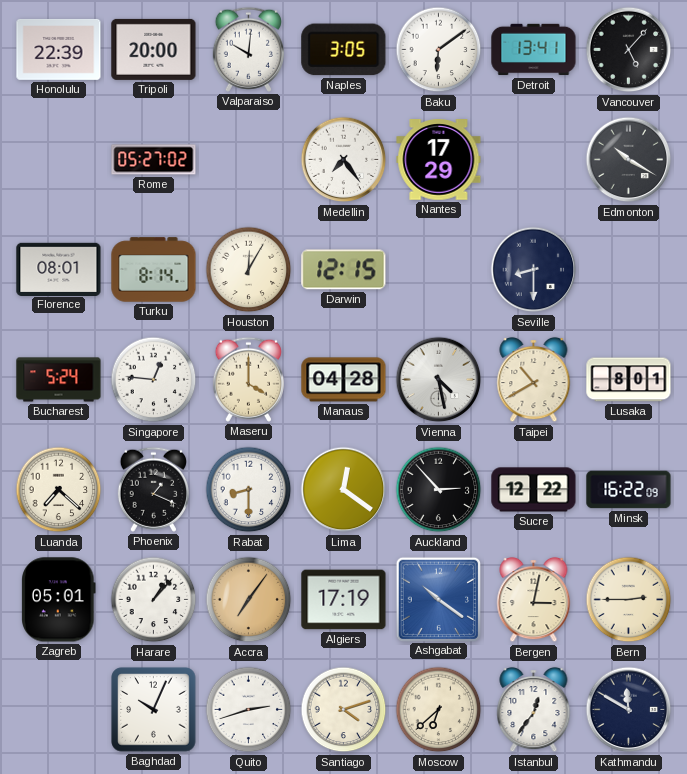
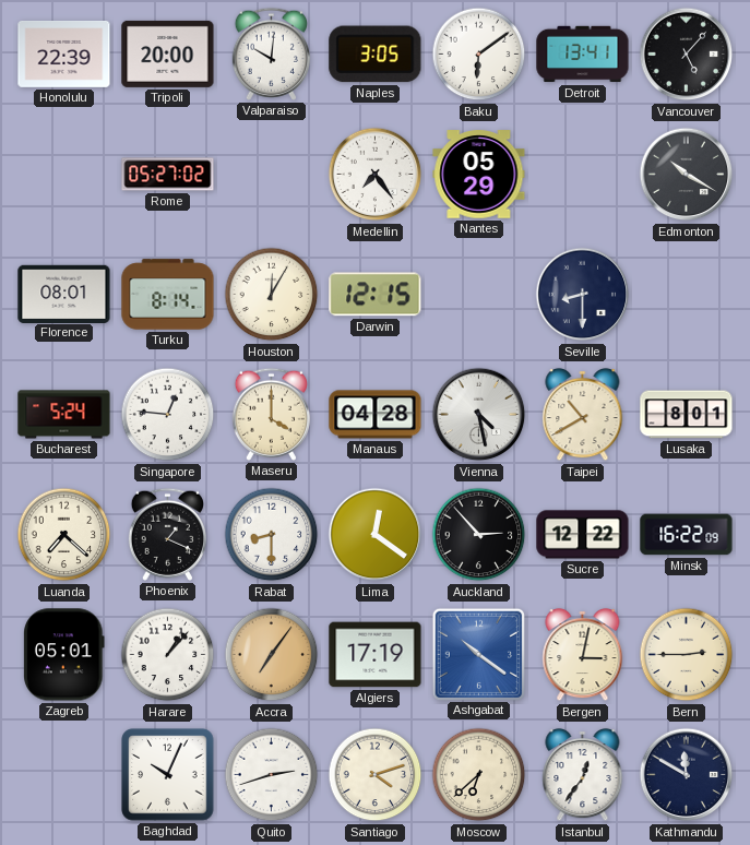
Nantes: 17:29 -> 05:29 (479, 175)
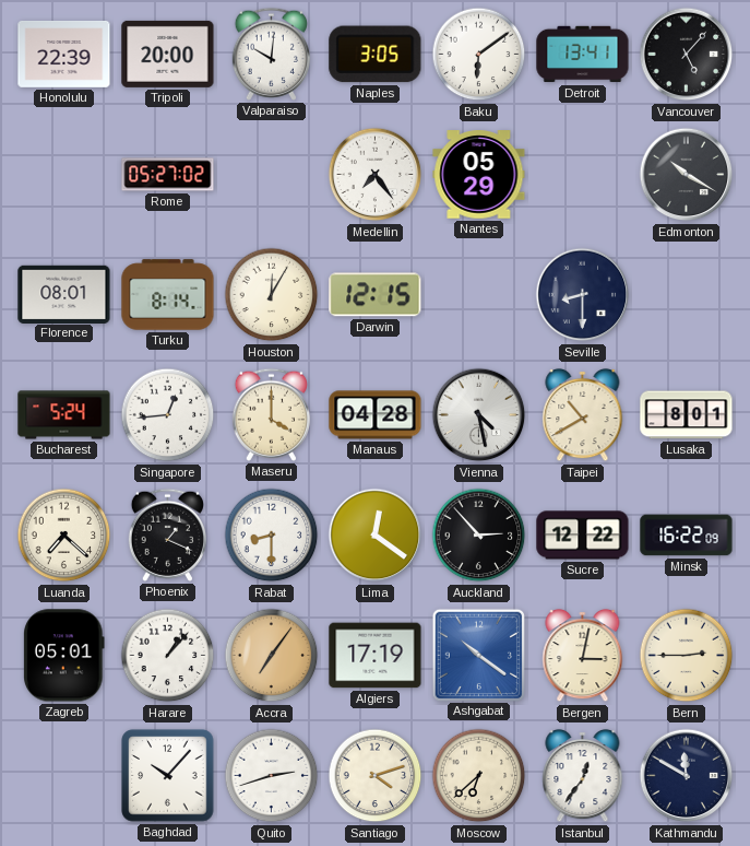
Singapore: 12:46 -> 12:44 (168, 415)
Baghdad: 10:04 -> 10:07 (168, 776)
